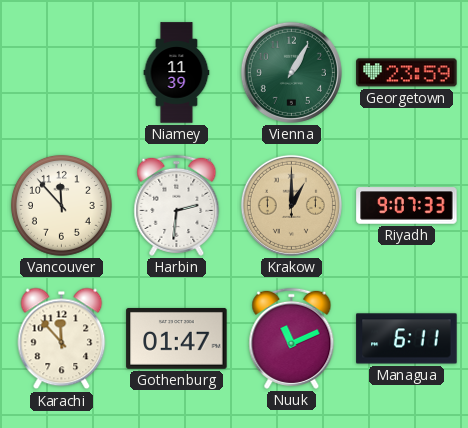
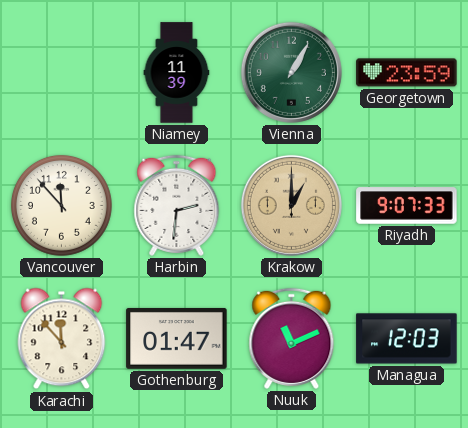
Managua: 6:11 -> 12:03 (407, 339)
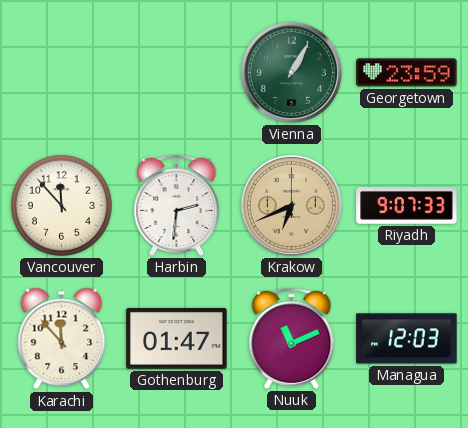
Niamey: 11:39 -> none (177, 73)
Krakow: 1:00 -> 6:41 (291, 205)
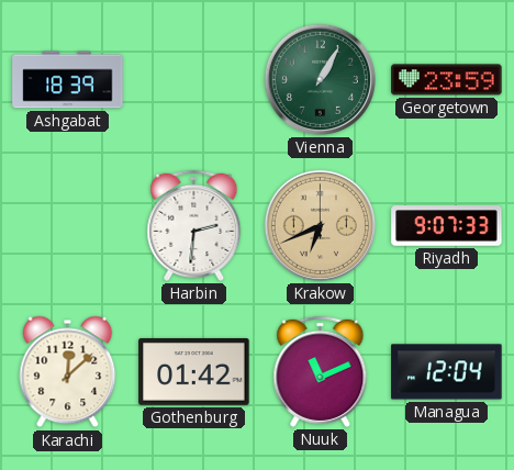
Ashgabat: none -> 18:39 (68, 80)
Vancouver: 11:53 -> none (61, 205)
Karachi: 11:53 -> 12:08 (68, 372)
Gothenburg: 01:47 -> 01:42 (194, 372)
Managua: 12:03 -> 12:04 (447, 372)
